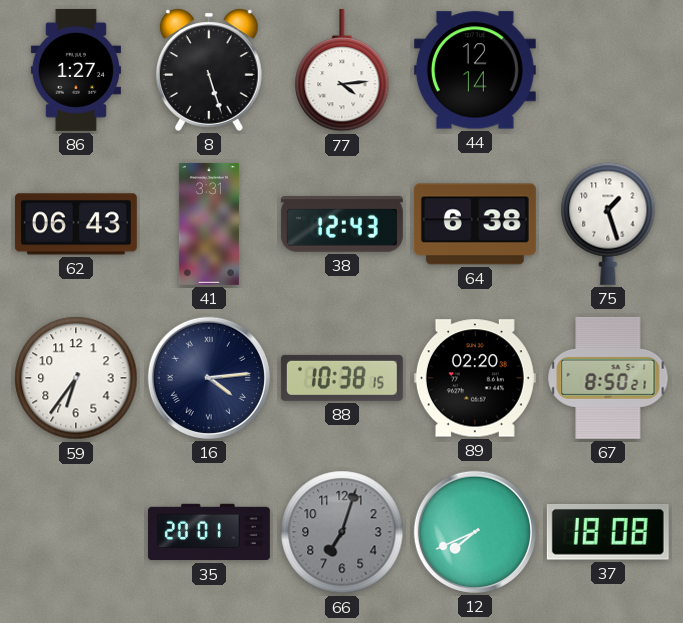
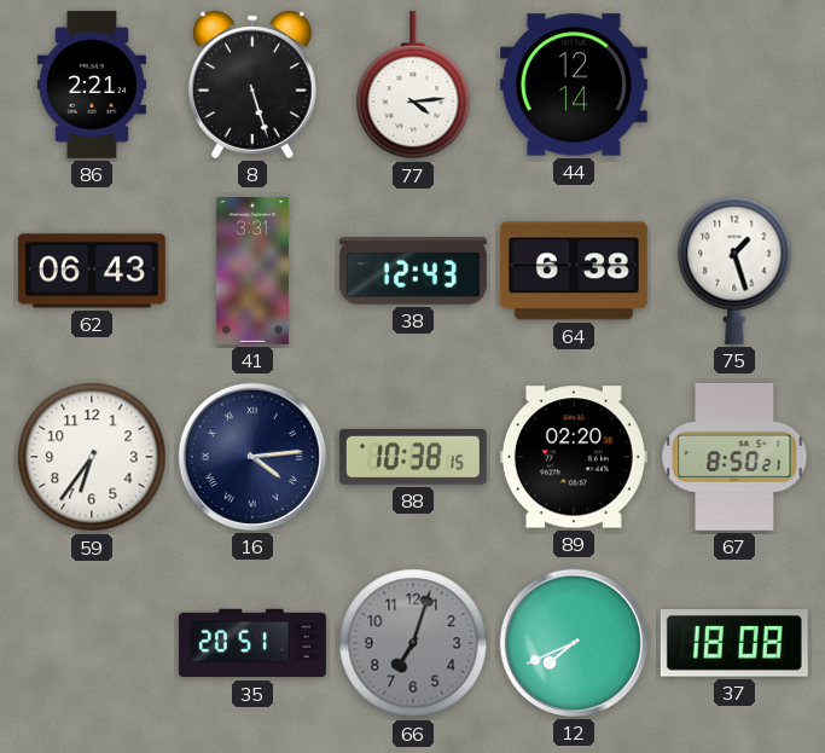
86: 1:27 -> 2:21 (92, 85)
35: 20:01 -> 20:51 (252, 643)
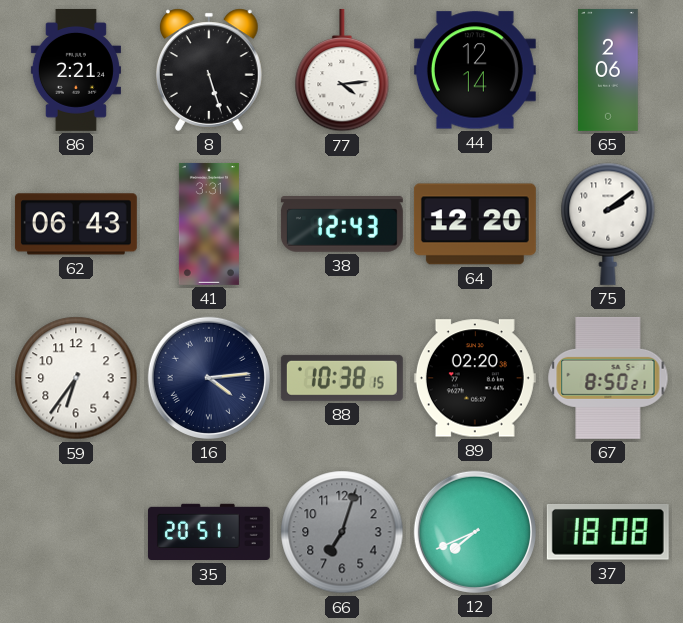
65: none -> 2:06 (608, 70)
64: 6:38 -> 12:20 (475, 224)
75: 1:27 -> 2:09 (608, 224)
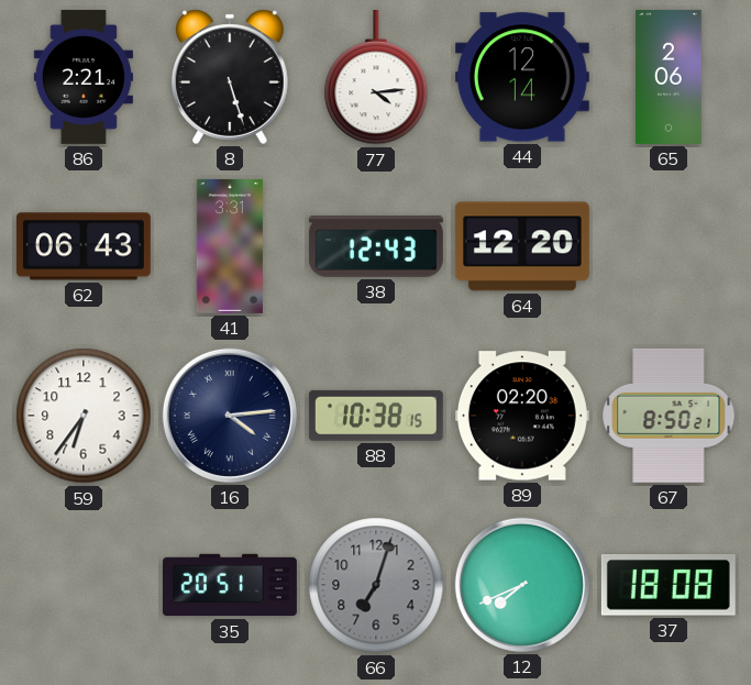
75: 2:09 -> none (608, 224)
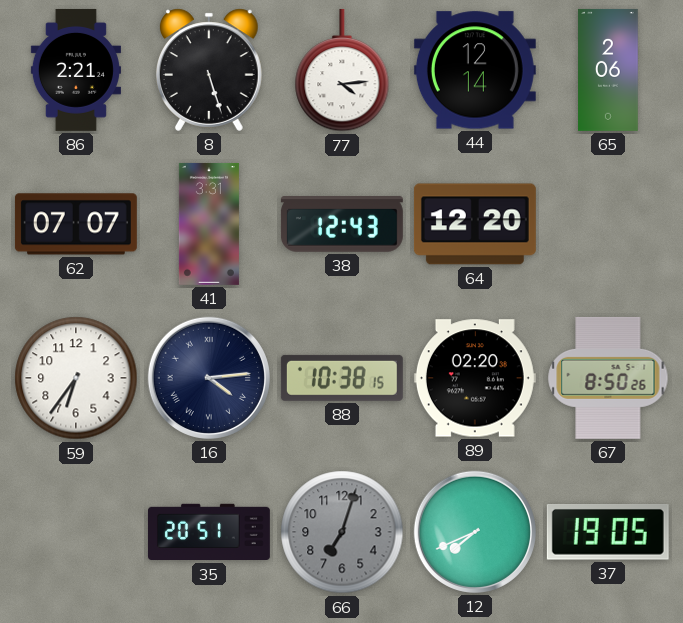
62: 06:43 -> 07:07 (76, 224)
67: 8:50:21 -> 8:50:26 (608, 378)
37: 18:08 -> 19:05 (608, 533)
